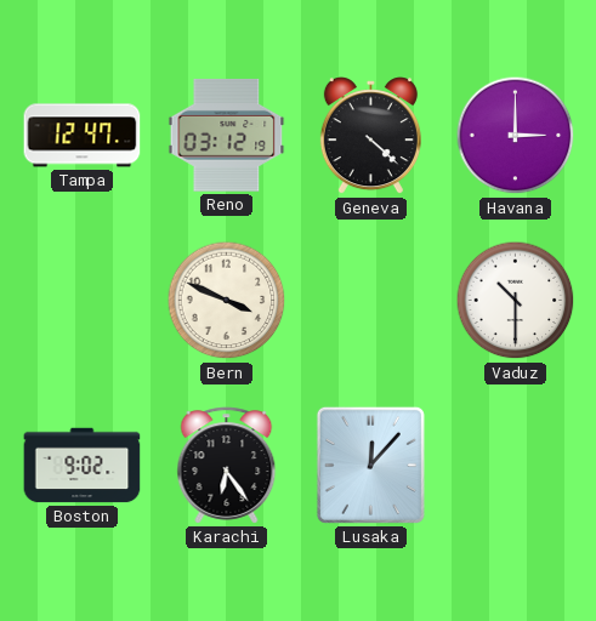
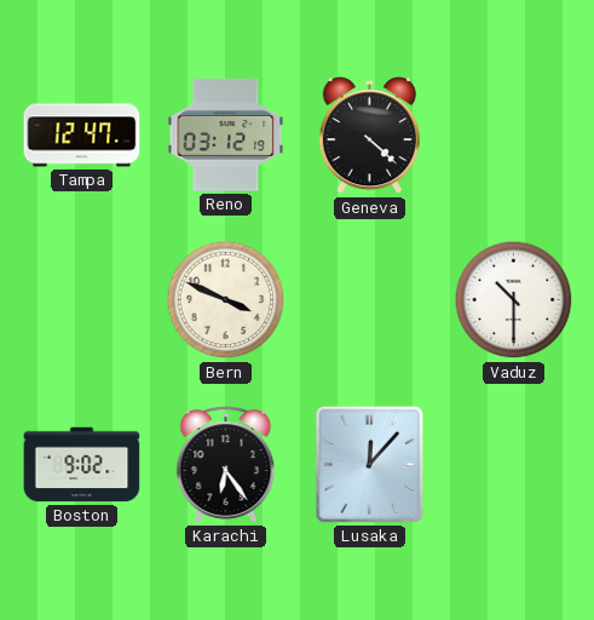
Havana: 3:00 -> none (516, 136)
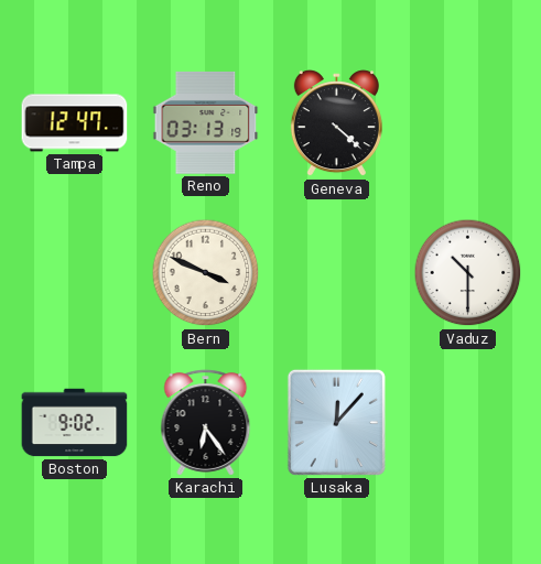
Reno: 03:12 -> 03:13 (206, 123)
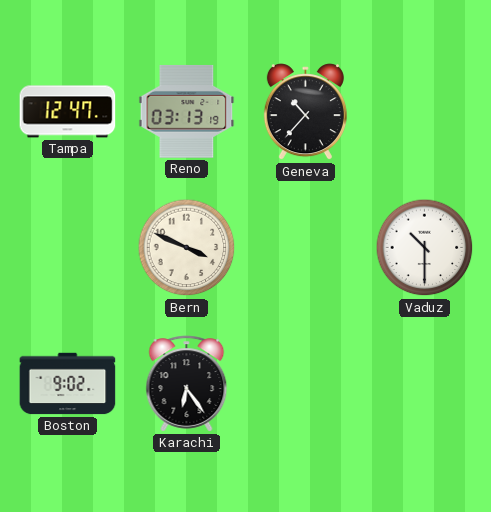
Geneva: 4:22 -> 10:37 (305, 112)
Lusaka: 12:07 -> none (336, 422)
